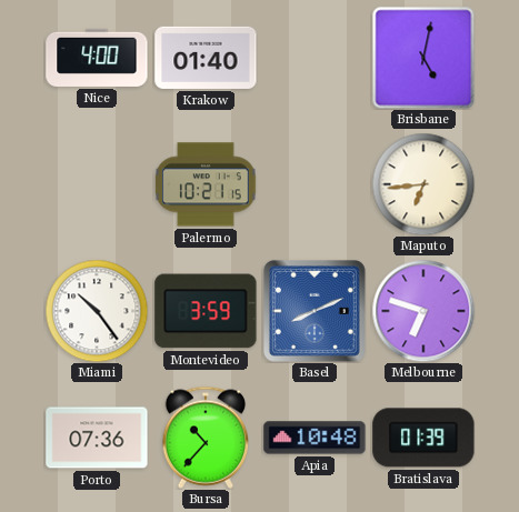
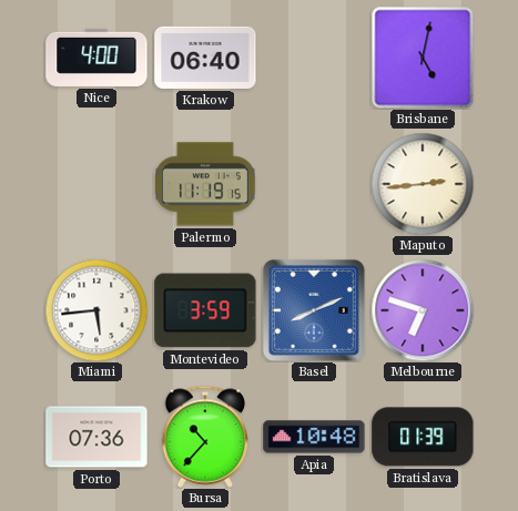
Krakow: 01:40 -> 06:40 (205, 58)
Palermo: 10:21 -> 11:19 (206, 184)
Maputo: 6:44 -> 2:44 (423, 184)
Miami: 10:24 -> 5:44 (97, 310)
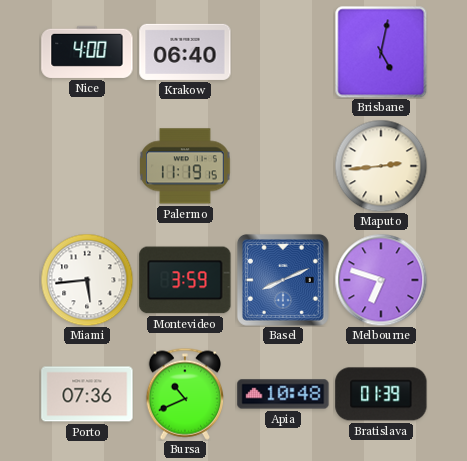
Bursa: 10:37 -> 10:41 (184, 394)
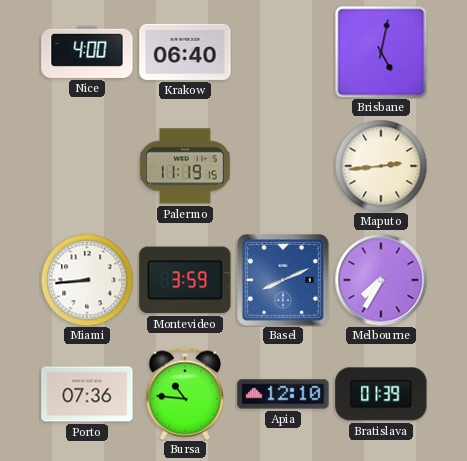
Miami: 5:44 -> 8:44 (87, 280)
Melbourne: 6:48 -> 7:35 (381, 280)
Bursa: 10:41 -> 10:46 (184, 394)
Apia: 10:48 -> 12:10 (283, 394)
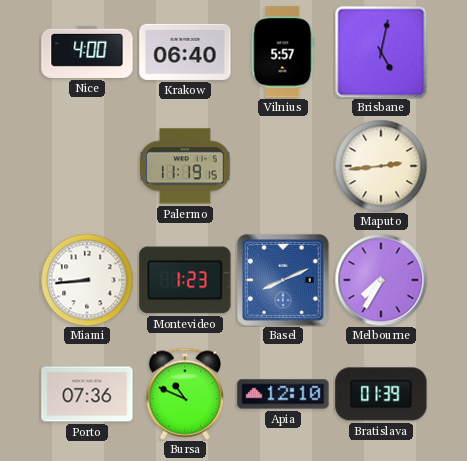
Vilnius: none -> 5:57 (283, 52)
Montevideo: 3:59 -> 1:23 (185, 280)
Bursa: 10:46 -> 10:49 (184, 394)
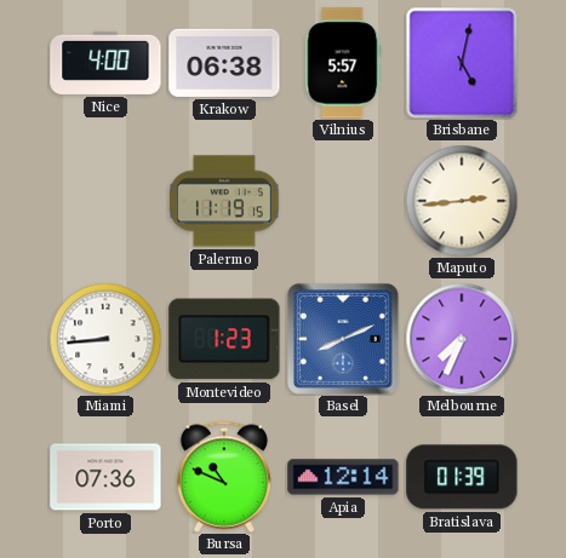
Krakow: 06:40 -> 06:38 (224, 63)
Melbourne: 7:35 -> 7:34 (462, 339)
Apia: 12:10 -> 12:14 (343, 477)
